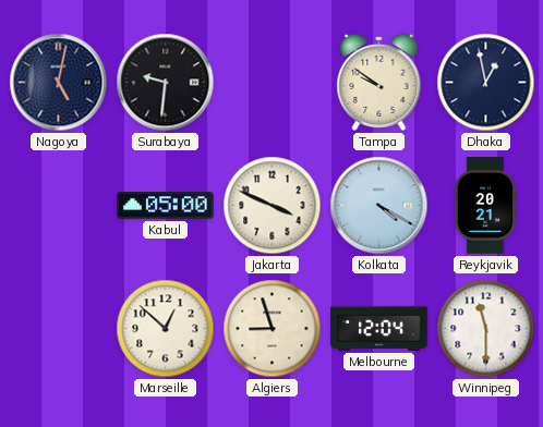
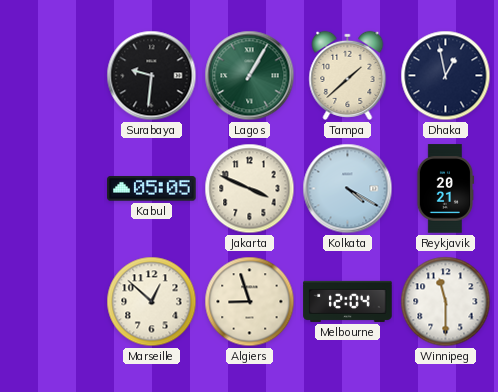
Nagoya: 5:02 -> none (59, 83)
Lagos: none -> 1:05 (250, 76)
Tampa: 9:51 -> 1:38 (348, 75)
Kabul: 05:00 -> 05:05 (152, 189)
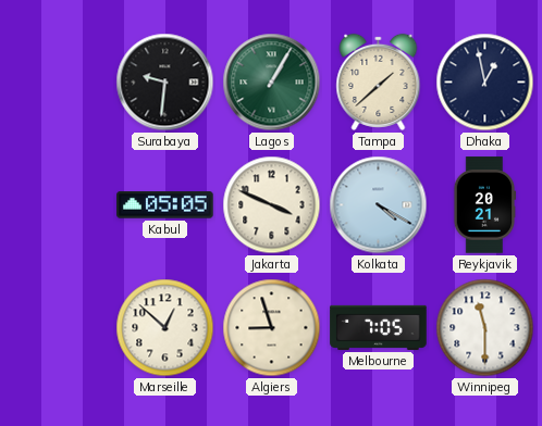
Melbourne: 12:04 -> 7:05 (379, 327)
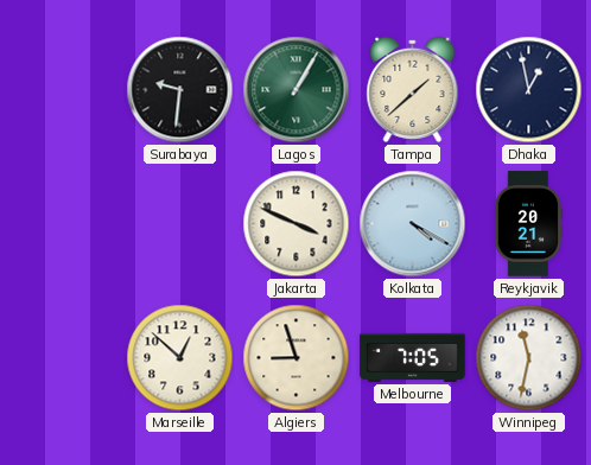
Kabul: 05:05 -> none (165, 205)
Winnipeg: 11:30 -> 11:32 (529, 358)
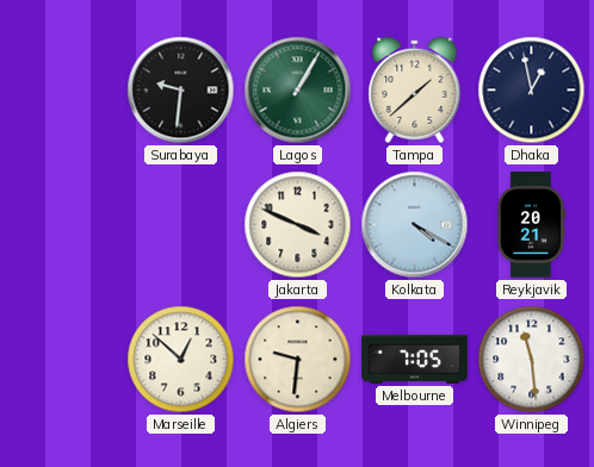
Algiers: 8:57 -> 9:31 (298, 360)
Winnipeg: 11:32 -> 11:29 (532, 360)
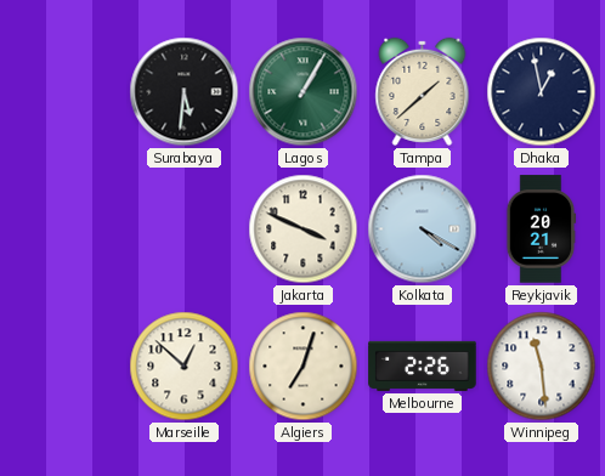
Surabaya: 9:31 -> 5:31 (185, 92)
Algiers: 9:31 -> 7:03 (304, 367)
Melbourne: 7:05 -> 2:26 (423, 365)
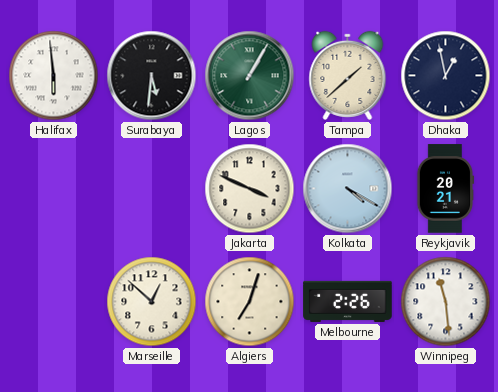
Halifax: none -> 5:59 (54, 76)
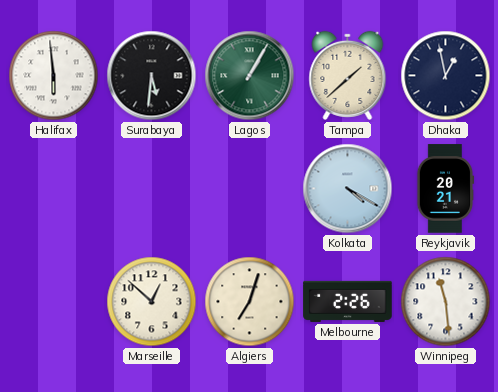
Jakarta: 3:49 -> none (250, 189)
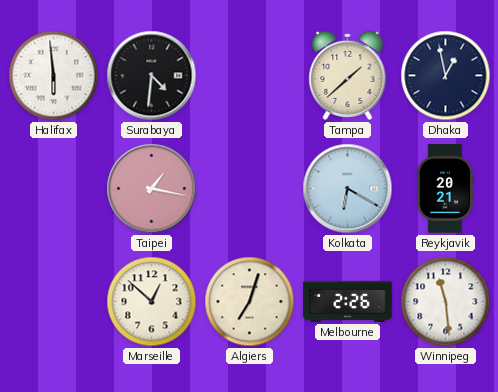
Surabaya: 5:31 -> 4:31 (152, 76)
Lagos: 1:05 -> none (250, 76)
Taipei: none -> 1:17 (152, 189)
Kolkata: 4:20 -> 6:20 (348, 189)
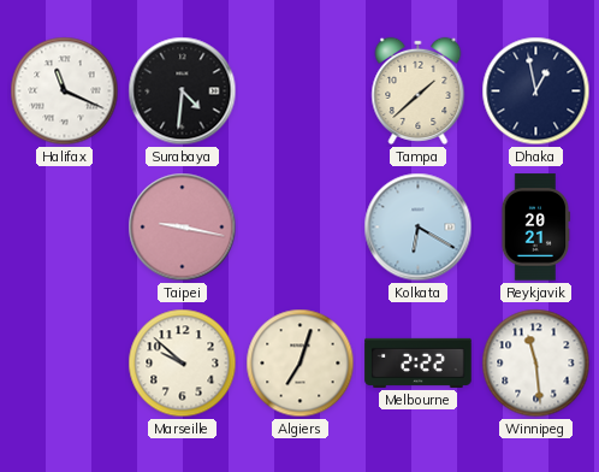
Halifax: 5:59 -> 11:19 (65, 92)
Taipei: 1:17 -> 9:17 (183, 228)
Marseille: 12:52 -> 9:52 (183, 364)
Melbourne: 2:26 -> 2:22 (419, 362)
